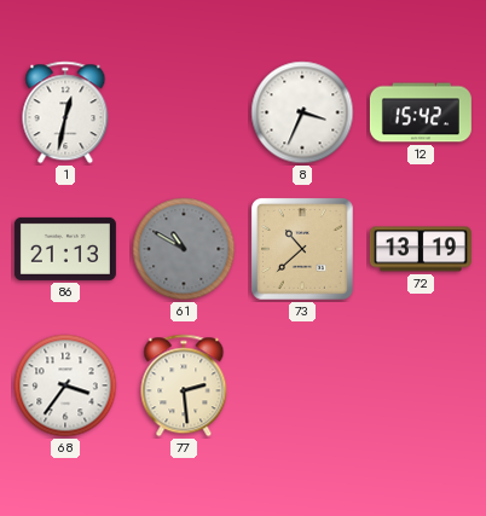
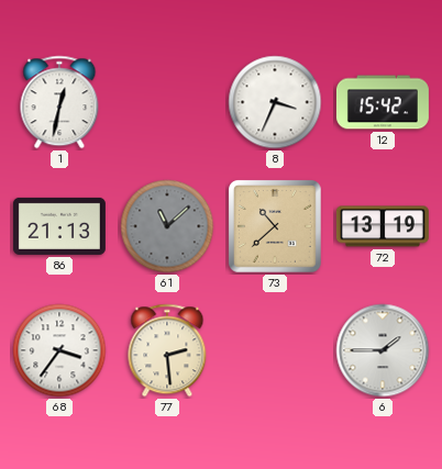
61: 10:50 -> 11:08 (167, 226)
6: none -> 1:45 (383, 350)
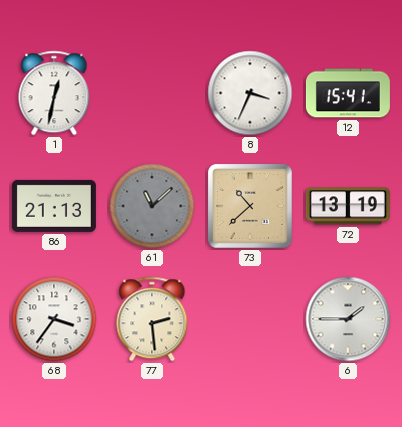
12: 15:42 -> 15:41 (348, 93)
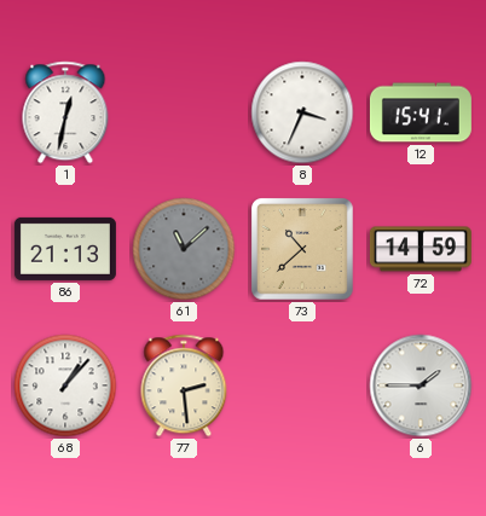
72: 13:19 -> 14:59 (421, 249)
68: 3:36 -> 1:07 (65, 385)
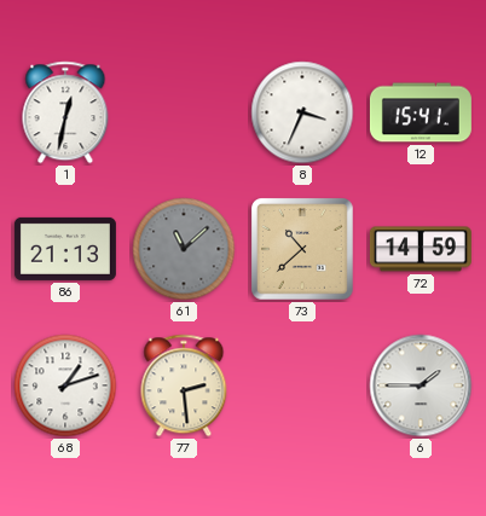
68: 1:07 -> 1:12 (65, 385)
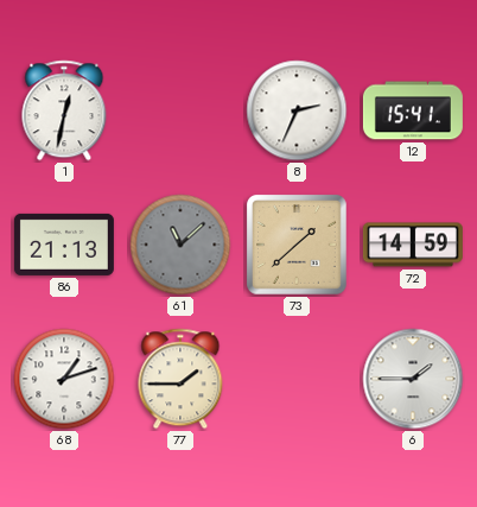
8: 3:34 -> 2:34 (297, 110)
73: 10:38 -> 1:38 (298, 246)
77: 2:29 -> 1:45 (180, 379)
